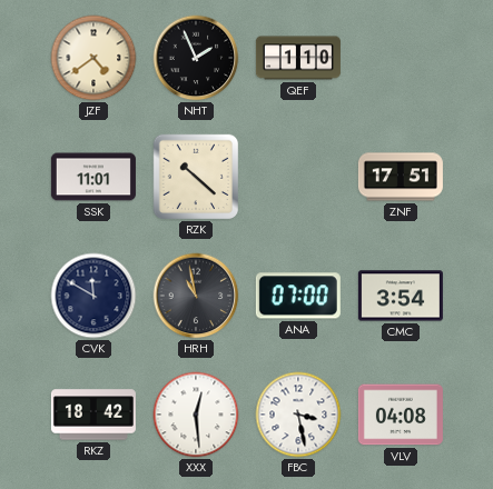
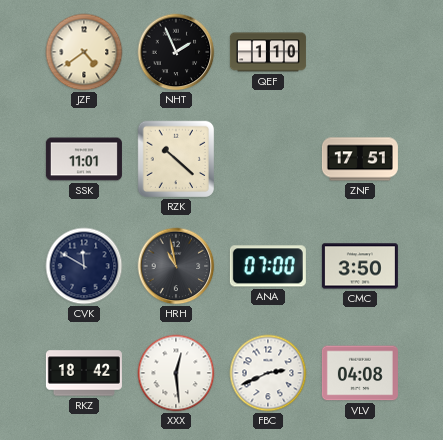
CMC: 3:54 -> 3:50 (360, 266)
FBC: 3:28 -> 2:41 (268, 373)
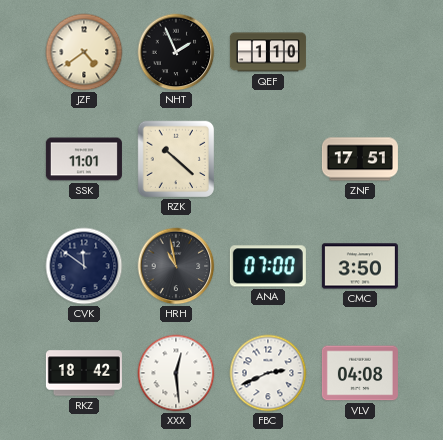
CVK: 11:50 -> 11:51 (84, 266)
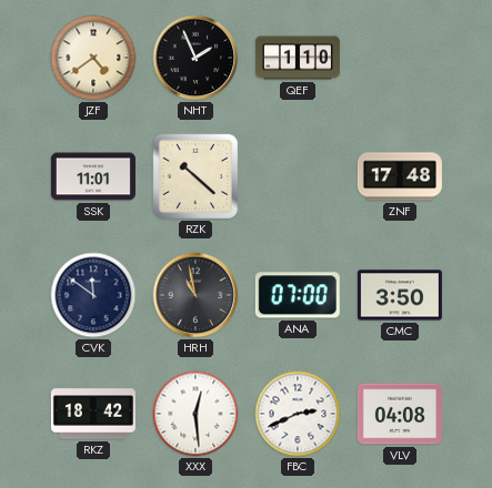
ZNF: 17:51 -> 17:48 (400, 176)
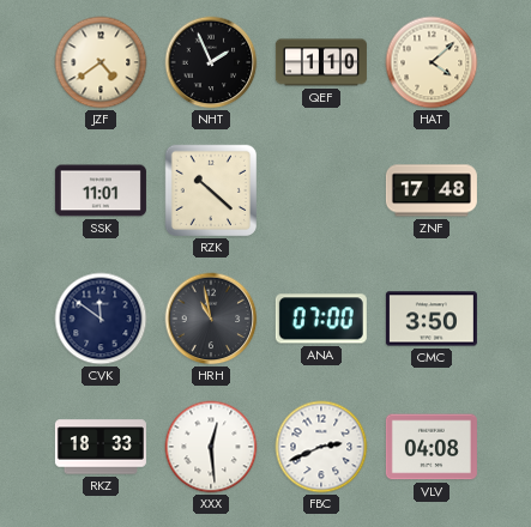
HAT: none -> 4:08 (432, 62)
RKZ: 18:42 -> 18:33 (101, 447)
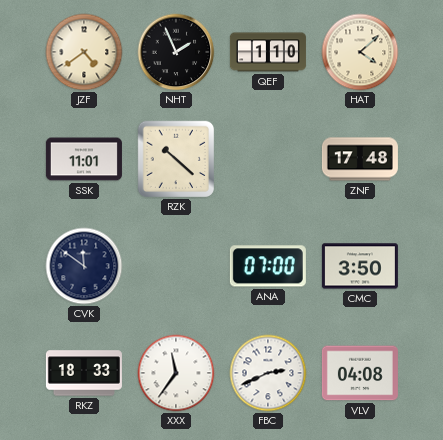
HRH: 10:58 -> none (211, 319)
XXX: 12:29 -> 11:36 (176, 373)
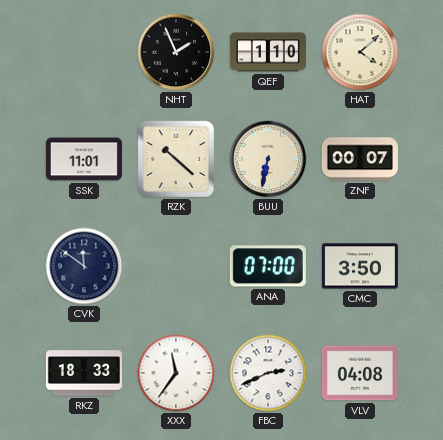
JZF: 4:39 -> none (84, 52)
BUU: none -> 6:32 (268, 159)
ZNF: 17:48 -> 00:07 (360, 159)
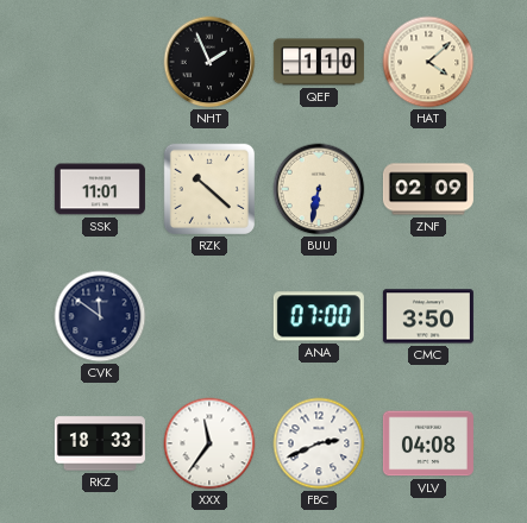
ZNF: 00:07 -> 02:09 (428, 189)
